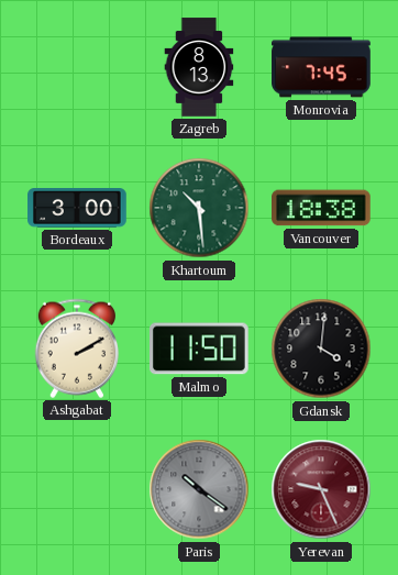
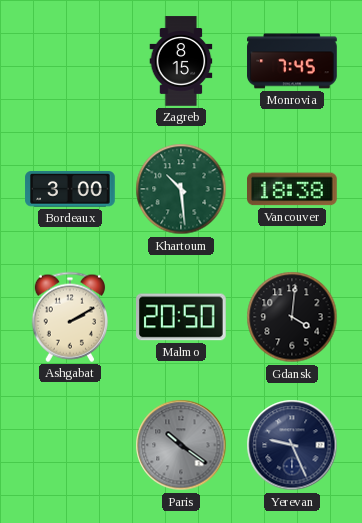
Zagreb: 8:13 -> 8:15 (181, 61)
Malmo: 11:50 -> 20:50 (181, 317)
Yerevan dial: burgundy -> navy (292, 445)
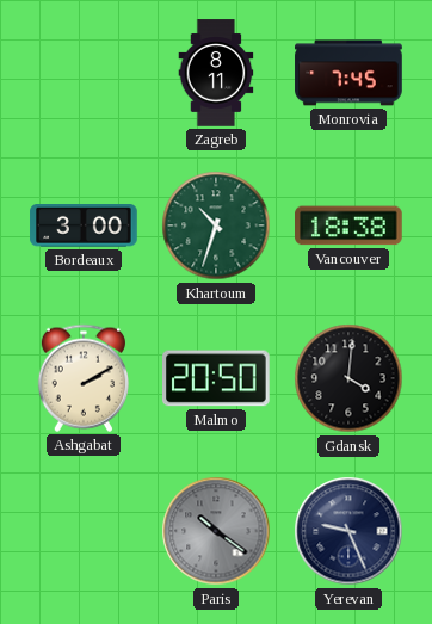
Zagreb: 8:15 -> 8:11 (216, 73)
Khartoum: 10:29 -> 10:33 (216, 225)
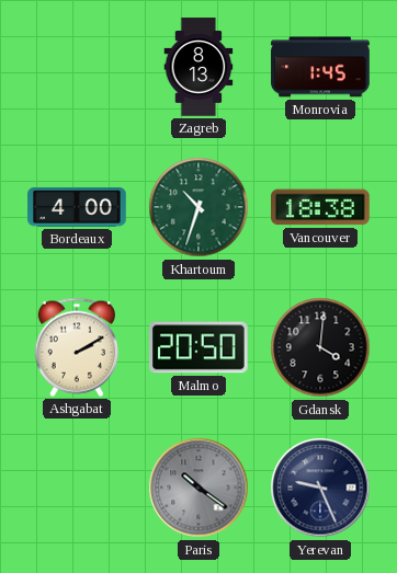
Zagreb: 8:11 -> 8:13 (198, 67)
Monrovia: 7:45 -> 1:45 (320, 67)
Bordeaux: 3:00 -> 4:00 (77, 208)
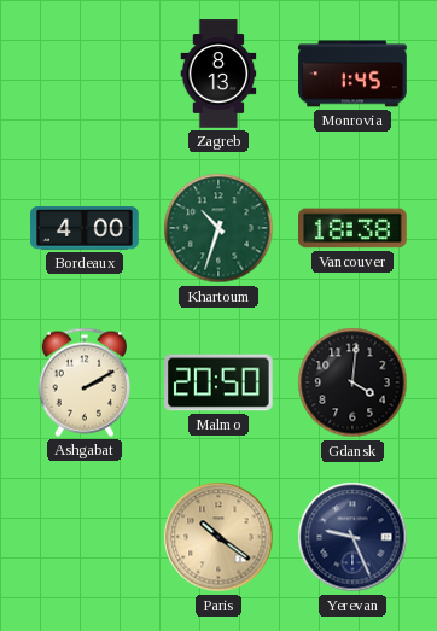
Paris dial: grey -> champagne (218, 537)
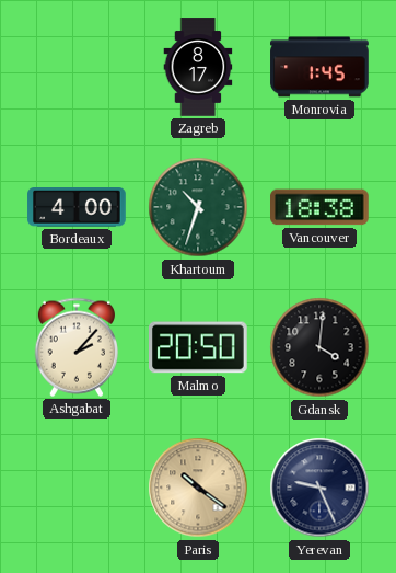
Zagreb: 8:13 -> 8:17 (198, 67)
Ashgabat: 2:10 -> 2:07 (75, 347)
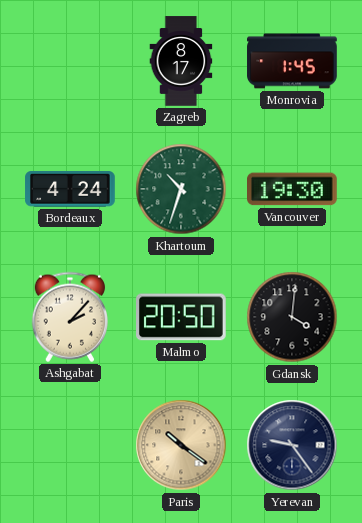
Bordeaux: 4:00 -> 4:24 (70, 190)
Vancouver: 18:38 -> 19:30 (293, 189)
Yerevan: 9:26 -> 9:24 (292, 445)
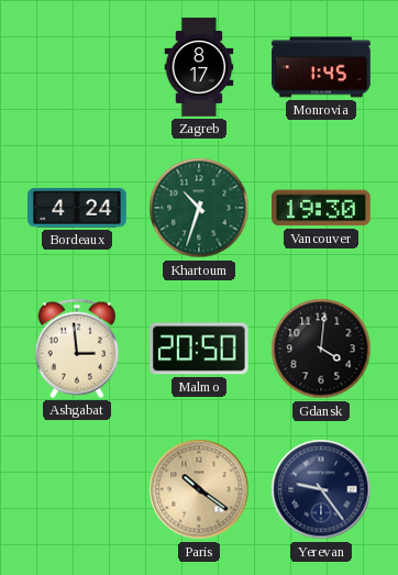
Ashgabat: 2:07 -> 2:59 (76, 349)
